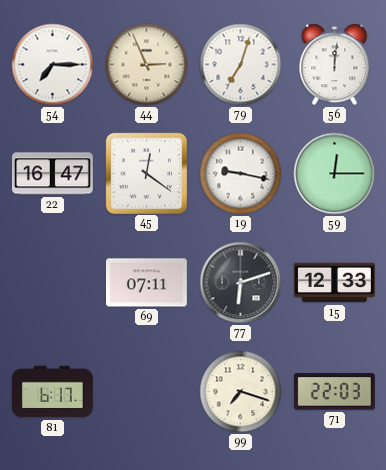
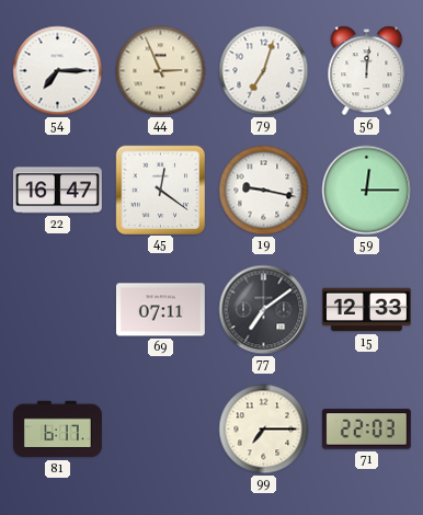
77: 6:12 -> 7:09 (264, 310)
99: 7:18 -> 7:15 (264, 430)
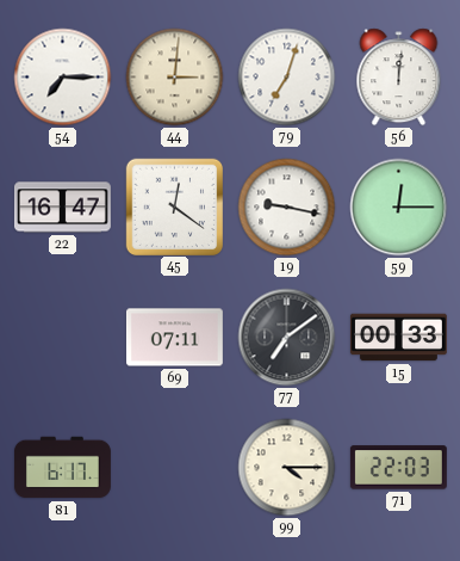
44: 2:56 -> 3:01 (175, 78)
15: 12:33 -> 00:33 (398, 338)
99: 7:15 -> 4:15 (287, 468)
